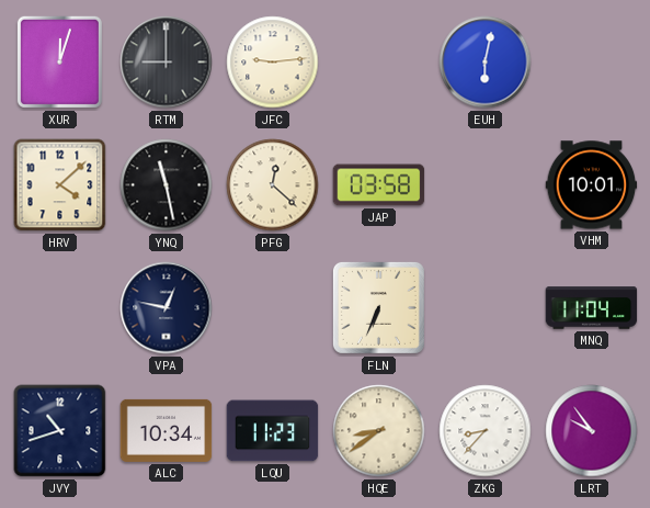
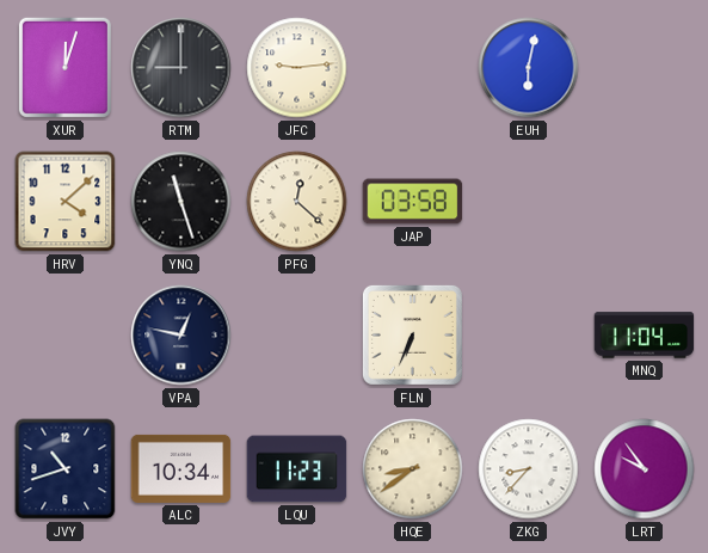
YNQ: 11:28 -> 11:27 (181, 202)
VHM: 10:01 -> none (592, 185)
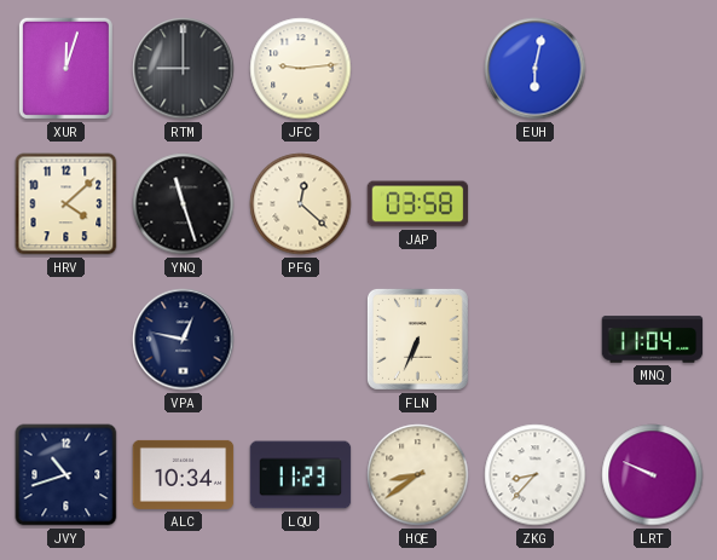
LRT: 9:54 -> 9:49 (653, 475)
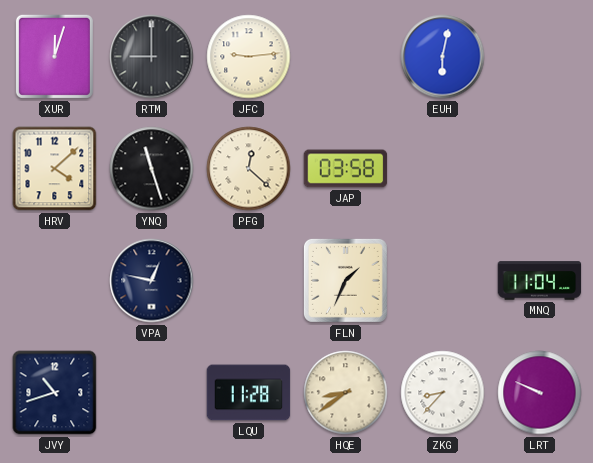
FLN: 6:34 -> 1:34 (345, 280)
ALC: 10:34 -> none (184, 474)
LQU: 11:23 -> 11:28 (249, 393)
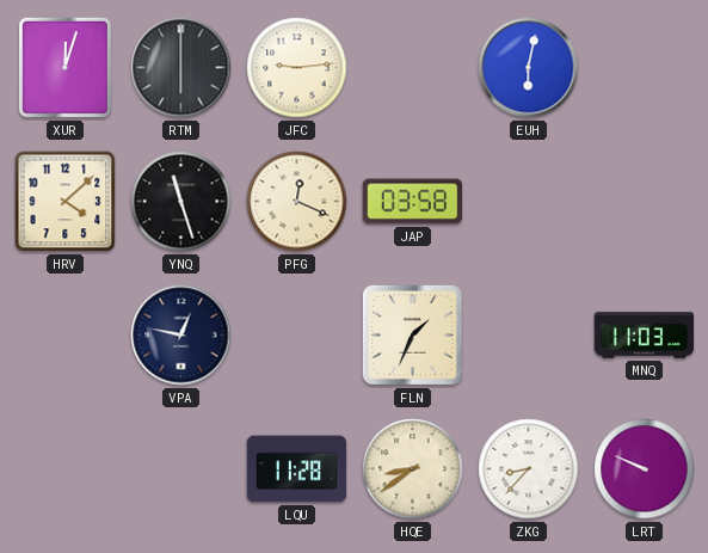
RTM: 9:00 -> 6:00 (181, 68)
PFG: 12:22 -> 12:19 (297, 202)
MNQ: 11:04 -> 11:03 (645, 336)
JVY: 10:42 -> none (55, 393)
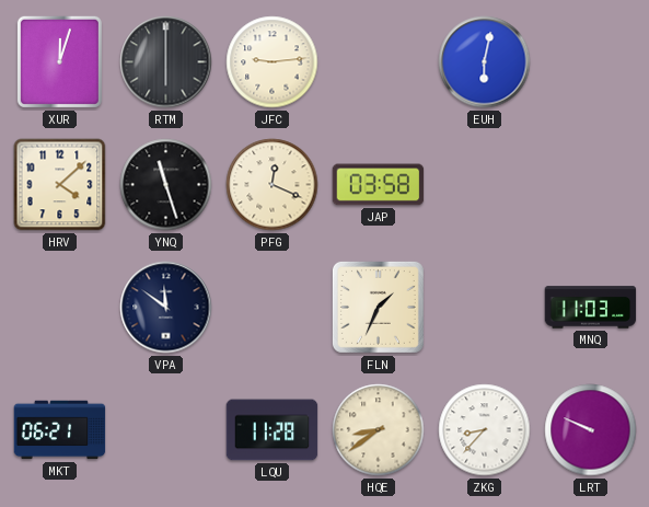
VPA: 12:47 -> 11:51 (166, 308)
MKT: none -> 06:21 (60, 430)
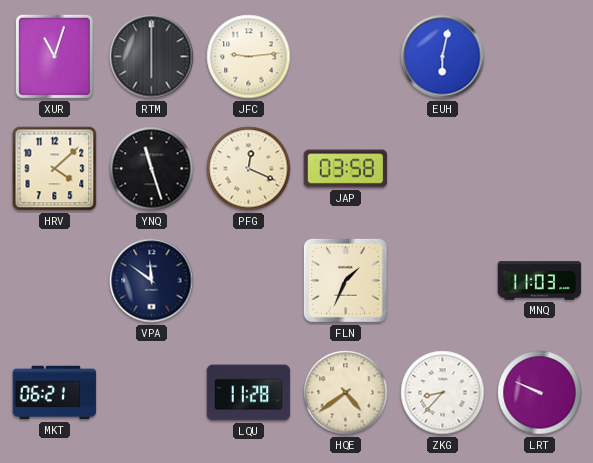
XUR: 12:03 -> 11:03 (54, 56)
HQE: 8:39 -> 4:39 (346, 393)
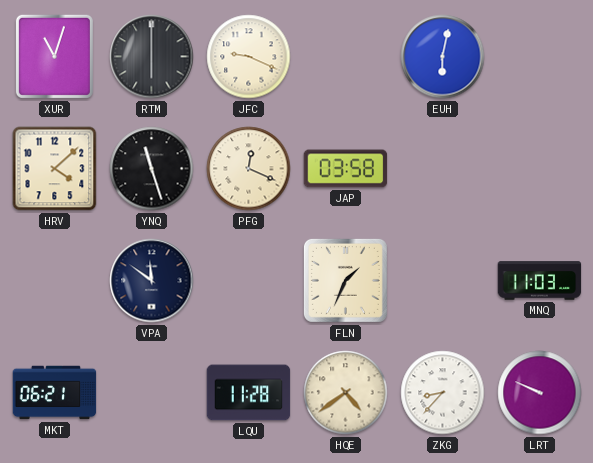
JFC: 9:14 -> 9:19 (249, 57)
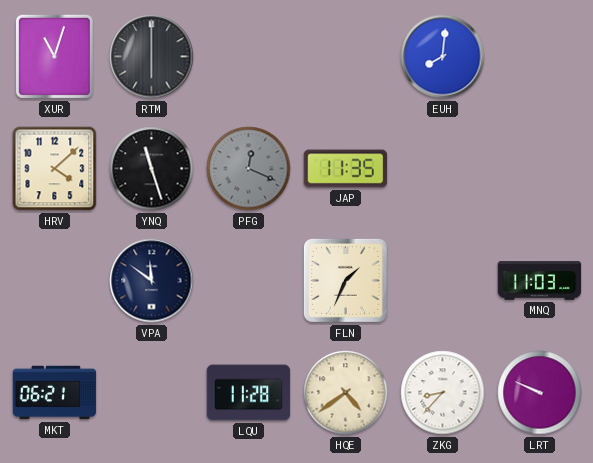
JFC: 9:19 -> none (249, 57)
EUH: 6:02 -> 8:01 (443, 57)
PFG dial: cream -> grey (249, 169)
JAP: 03:58 -> 11:35 (346, 169)
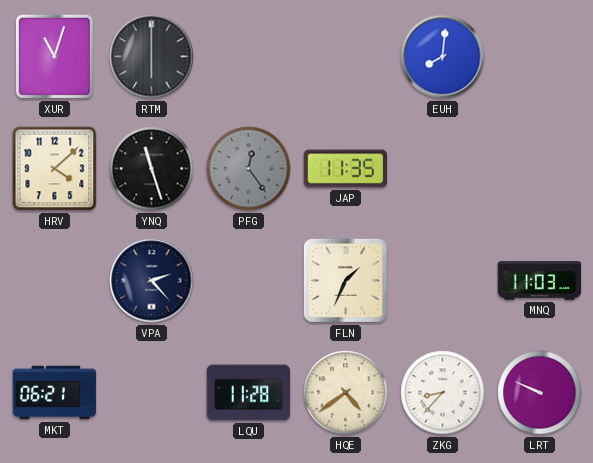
PFG: 12:19 -> 12:24 (249, 169)
VPA: 11:51 -> 2:23 (152, 281)
